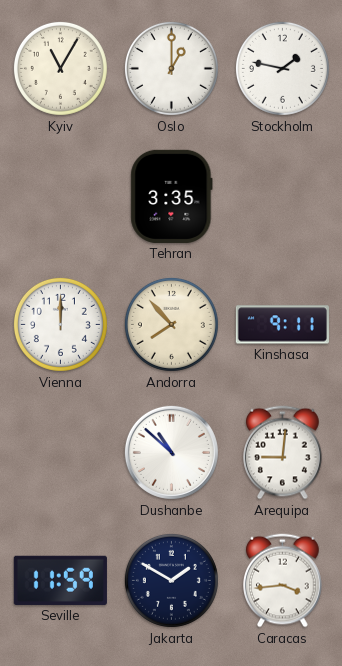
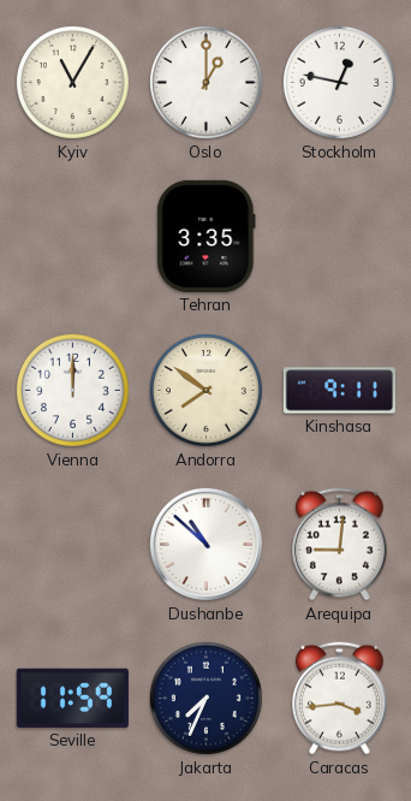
Stockholm: 1:47 -> 12:47 (339, 82)
Andorra: 7:53 -> 7:51 (205, 390)
Jakarta: 1:50 -> 7:34 (205, 698)
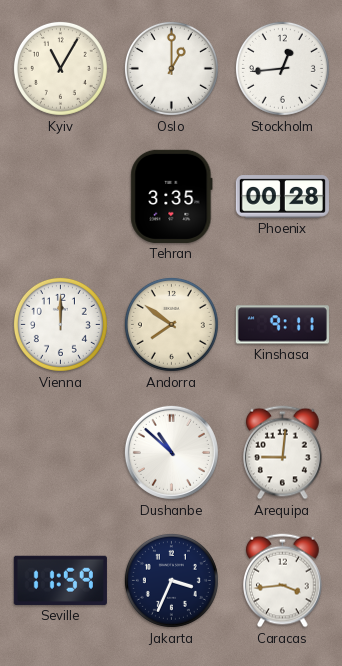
Stockholm: 12:47 -> 12:44 (282, 68)
Phoenix: none -> 00:28 (282, 197)
Jakarta: 7:34 -> 3:34 (171, 580)
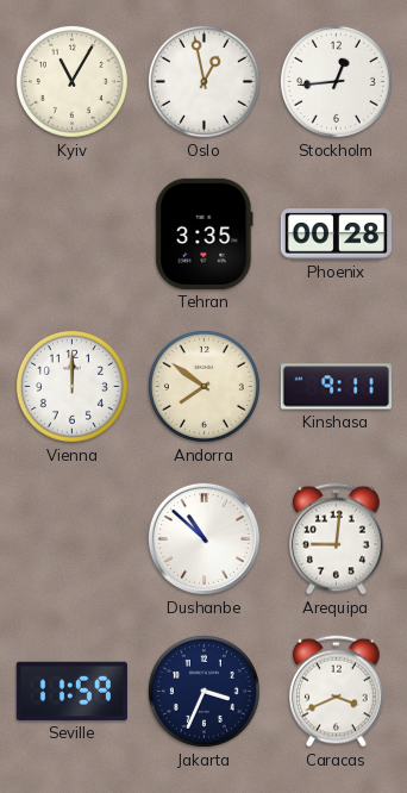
Oslo: 1:00 -> 12:58 (203, 81)
Caracas: 3:44 -> 3:41 (337, 692)
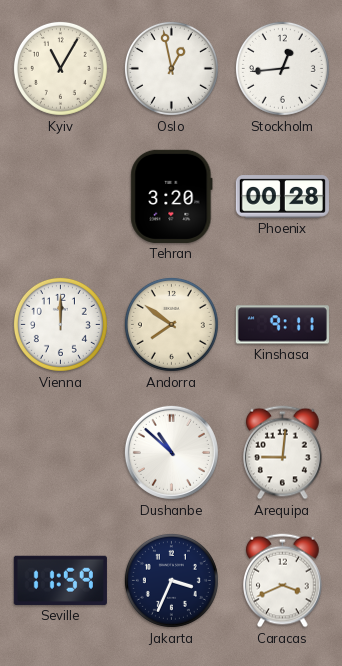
Tehran: 3:35 -> 3:20 (172, 196)
